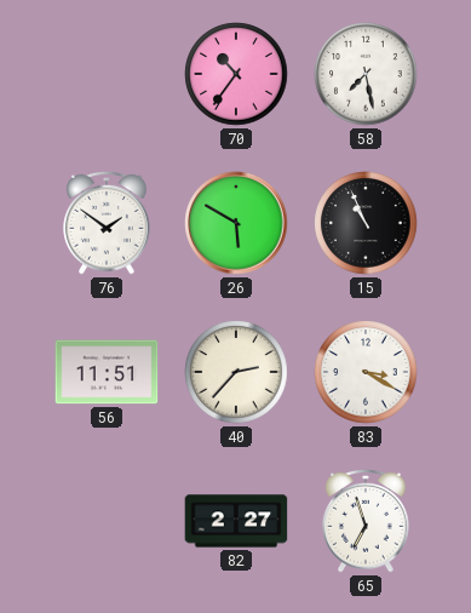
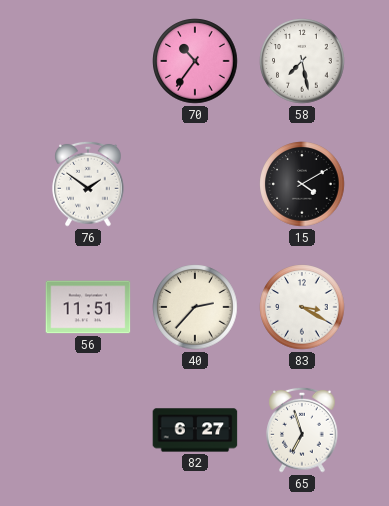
26: 5:50 -> none (236, 223)
15: 10:56 -> 4:10 (302, 184)
82: 2:27 -> 6:27 (195, 430)
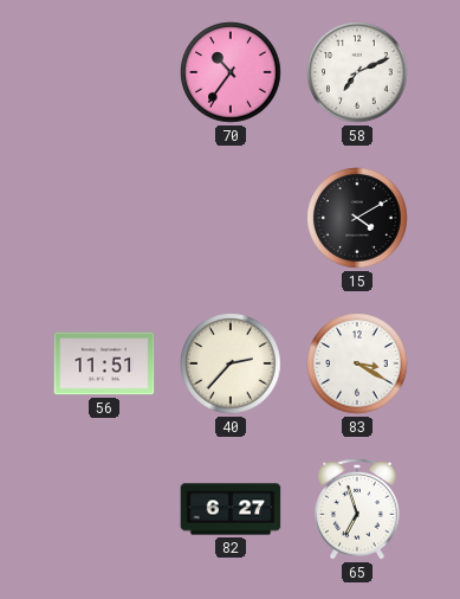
58: 7:28 -> 7:11 (357, 72)
76: 1:51 -> none (88, 184)
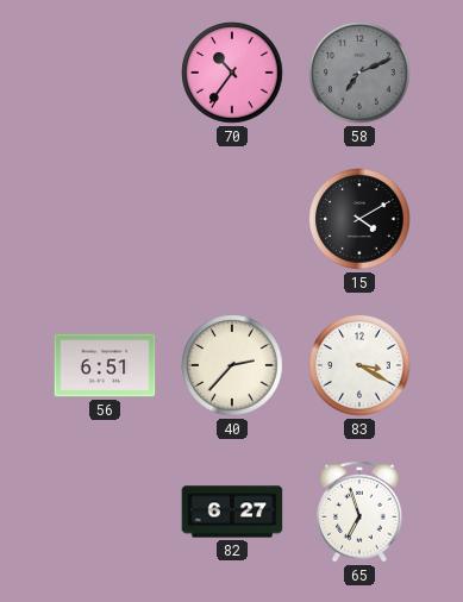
58 dial: white -> grey (359, 73)
56: 11:51 -> 6:51 (105, 365)
